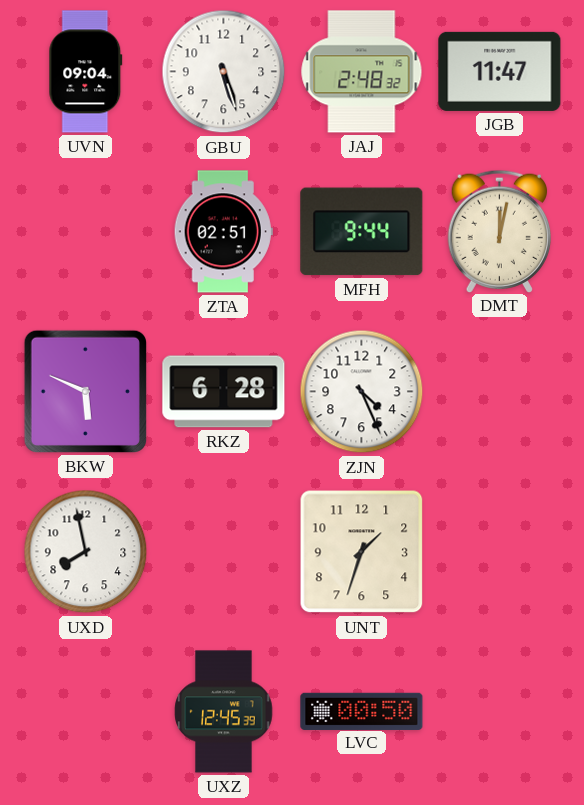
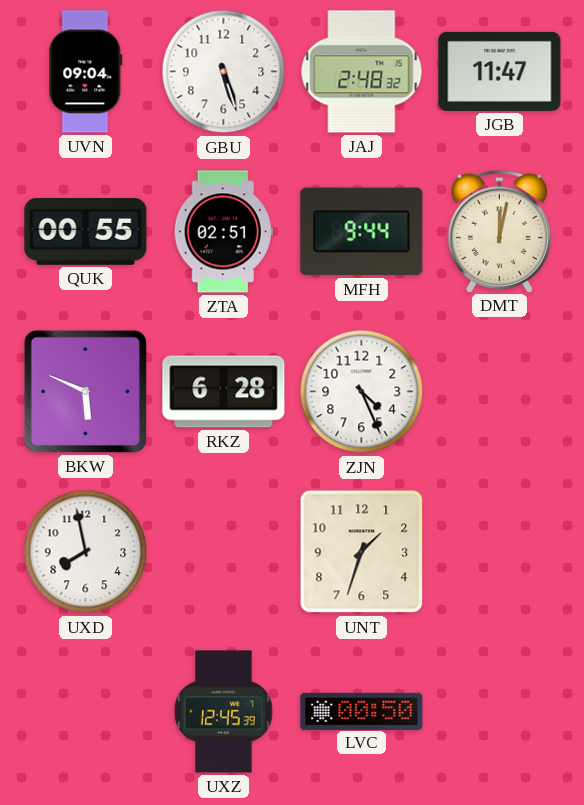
QUK: none -> 00:55 (86, 232)
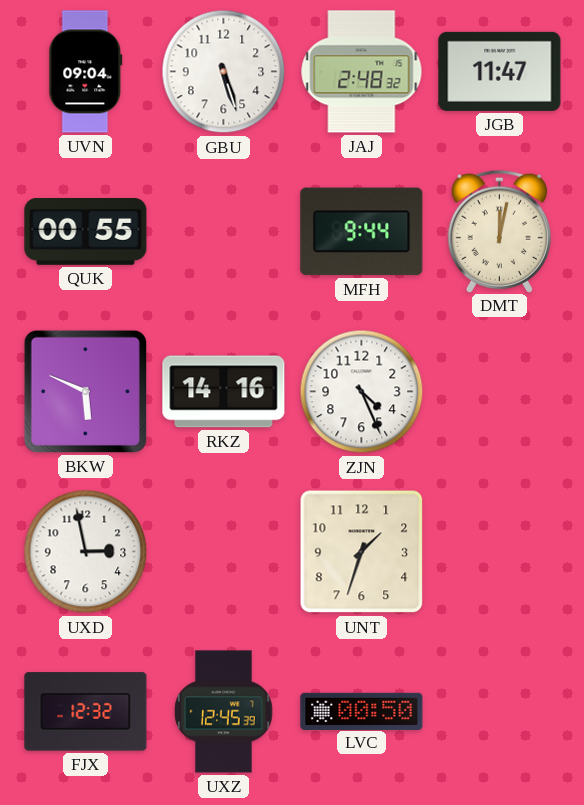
ZTA: 02:51 -> none (223, 232)
RKZ: 6:28 -> 14:16 (224, 392)
UXD: 7:58 -> 2:58 (86, 552)
FJX: none -> 12:32 (86, 712)
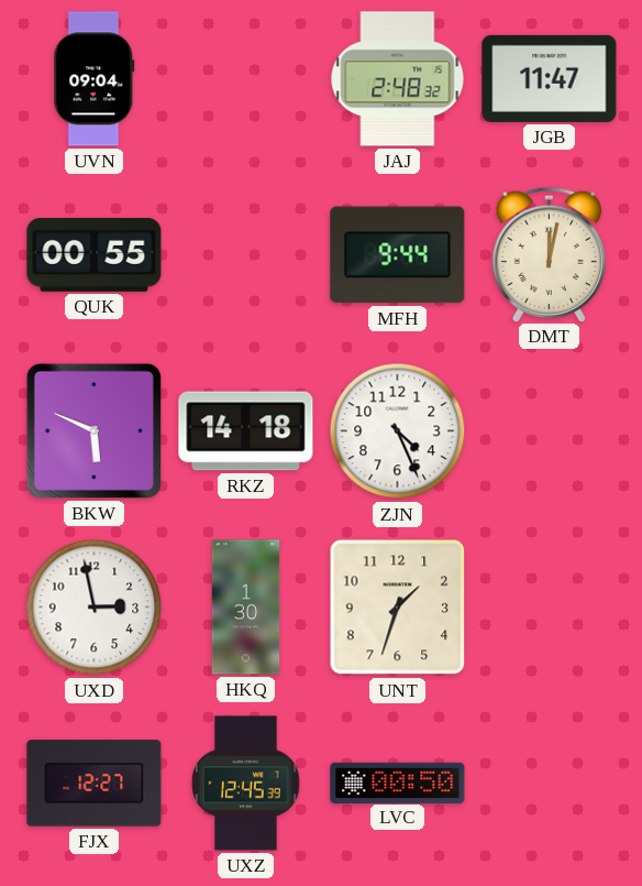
GBU: 5:27 -> none (224, 72)
RKZ: 14:16 -> 14:18 (246, 431)
HKQ: none -> 1:30 (246, 608)
FJX: 12:32 -> 12:27 (95, 784)
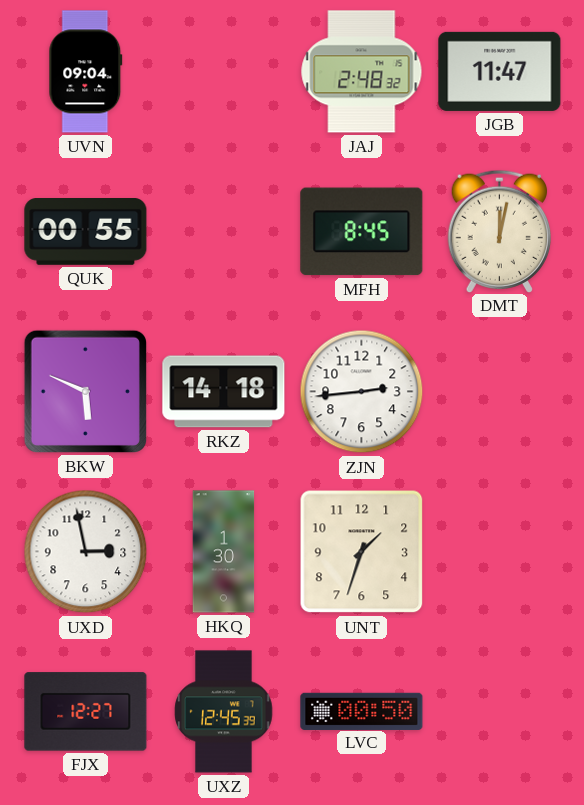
MFH: 9:44 -> 8:45 (362, 232)
ZJN: 4:26 -> 2:44 (362, 392)
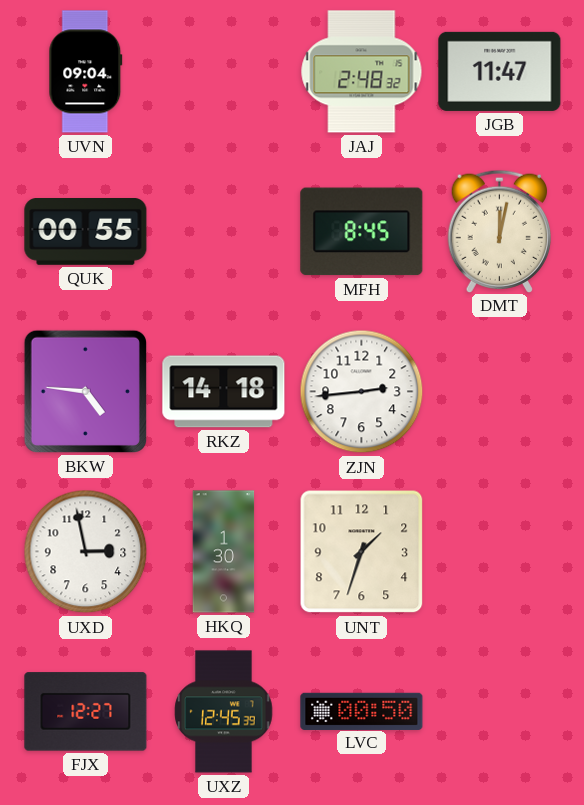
BKW: 5:49 -> 4:46 (85, 391)
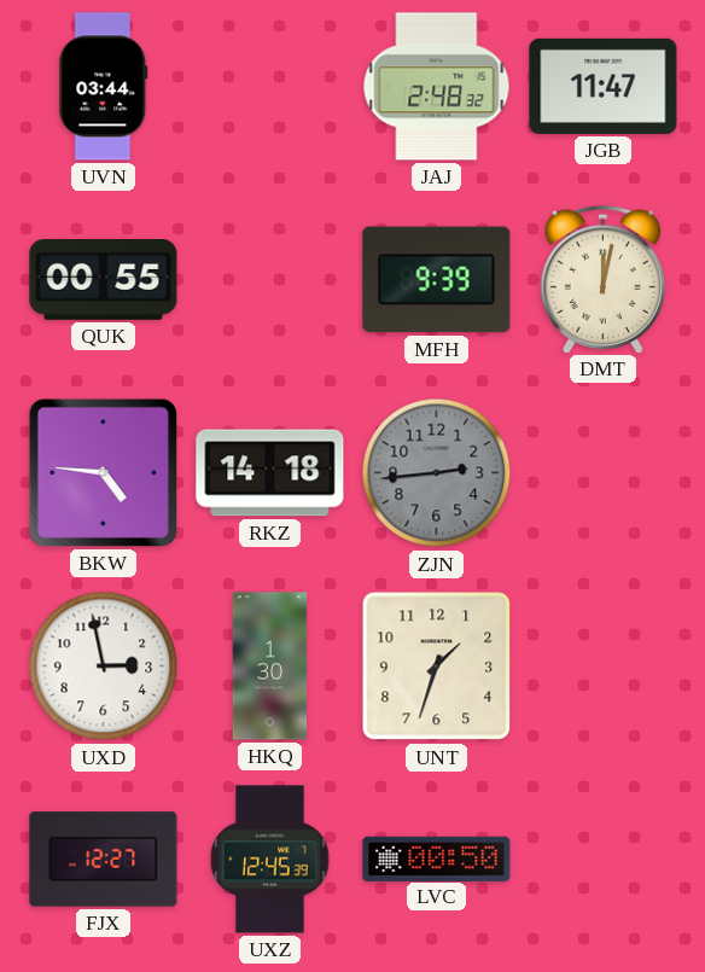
UVN: 09:04 -> 03:44 (104, 87)
MFH: 8:45 -> 9:39 (437, 280)
ZJN dial: white -> grey (437, 473)
